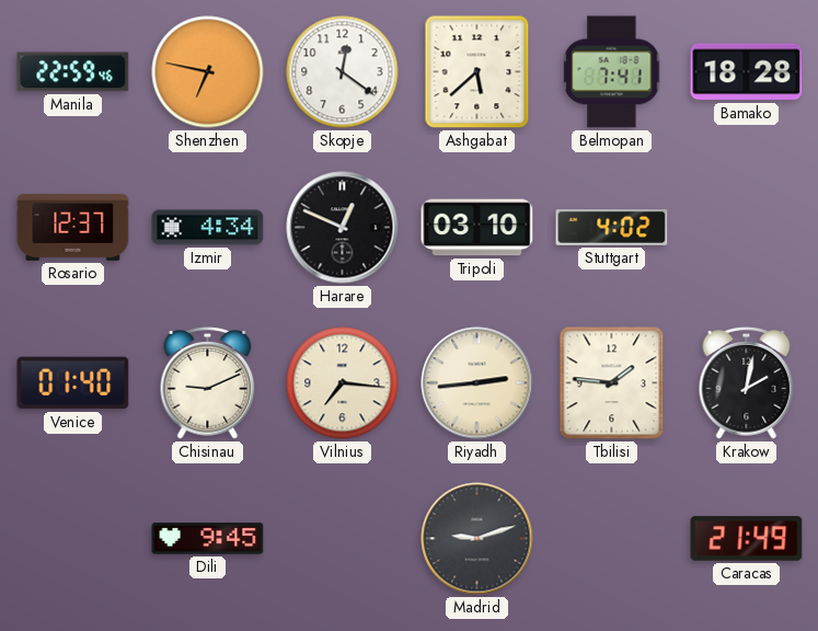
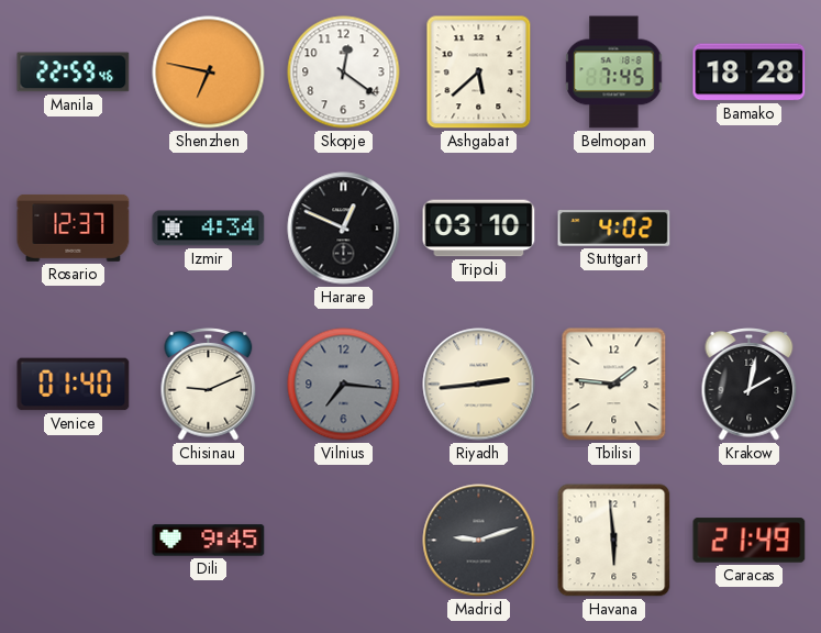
Belmopan: 7:41 -> 7:45 (614, 73)
Vilnius dial: cream -> grey (344, 385)
Havana: none -> 5:59 (614, 541)
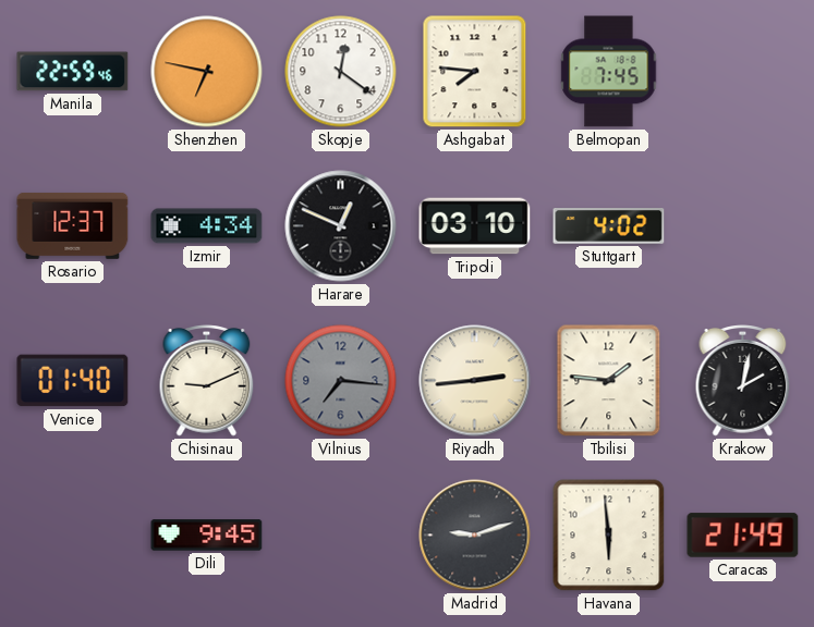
Ashgabat: 5:38 -> 7:46 (475, 72)
Bamako: 18:28 -> none (750, 73)
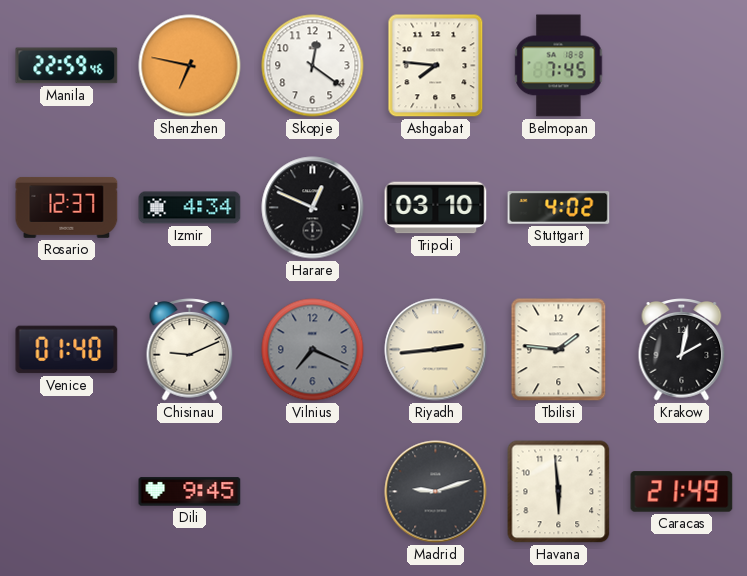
Vilnius: 7:16 -> 7:19 (313, 350)
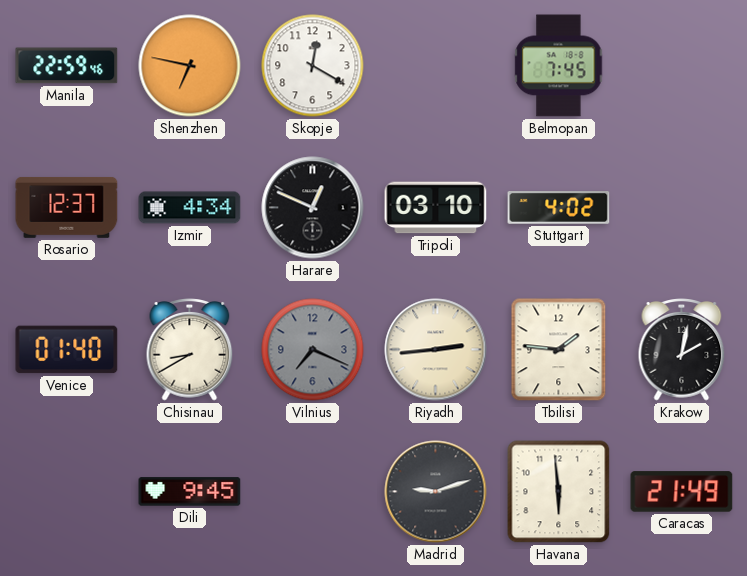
Skopje: 12:21 -> 12:20 (313, 66)
Ashgabat: 7:46 -> none (436, 66)
Chisinau: 9:11 -> 8:40 (190, 350)
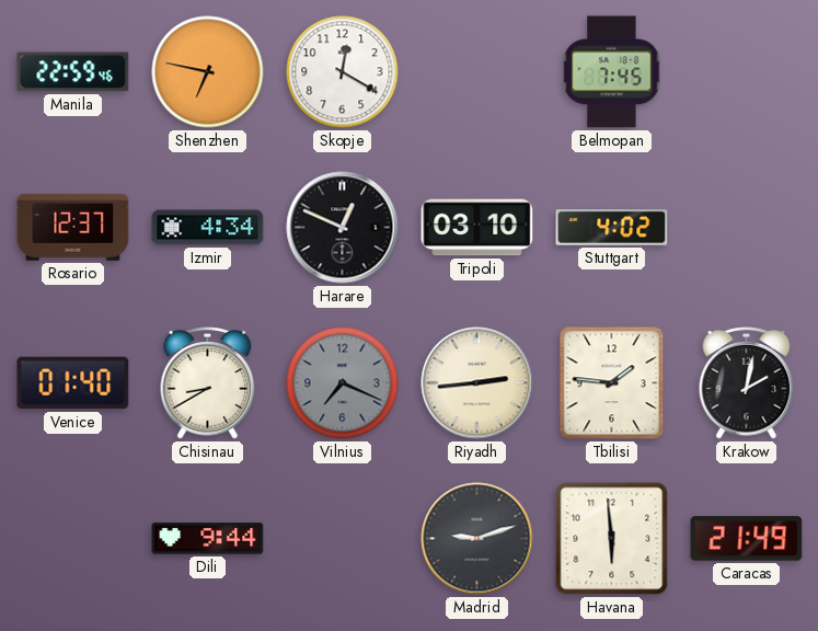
Dili: 9:45 -> 9:44 (208, 539)
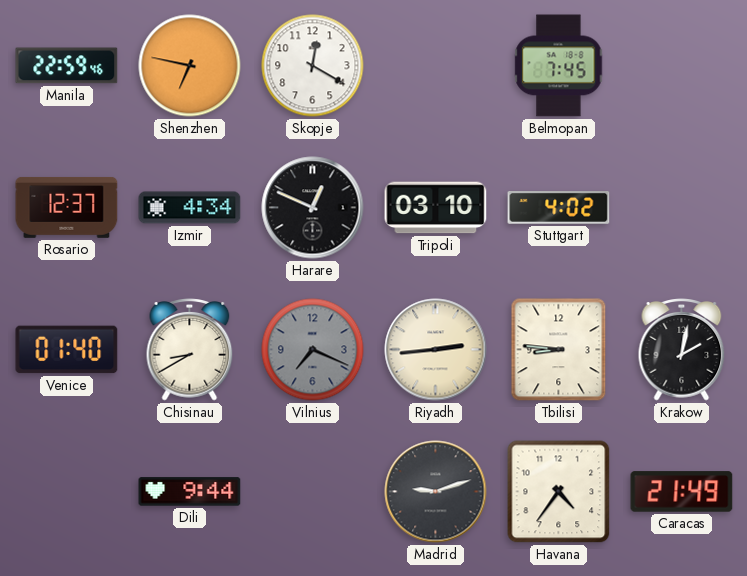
Tbilisi: 1:46 -> 8:46 (559, 350)
Havana: 5:59 -> 4:36 (559, 492)
